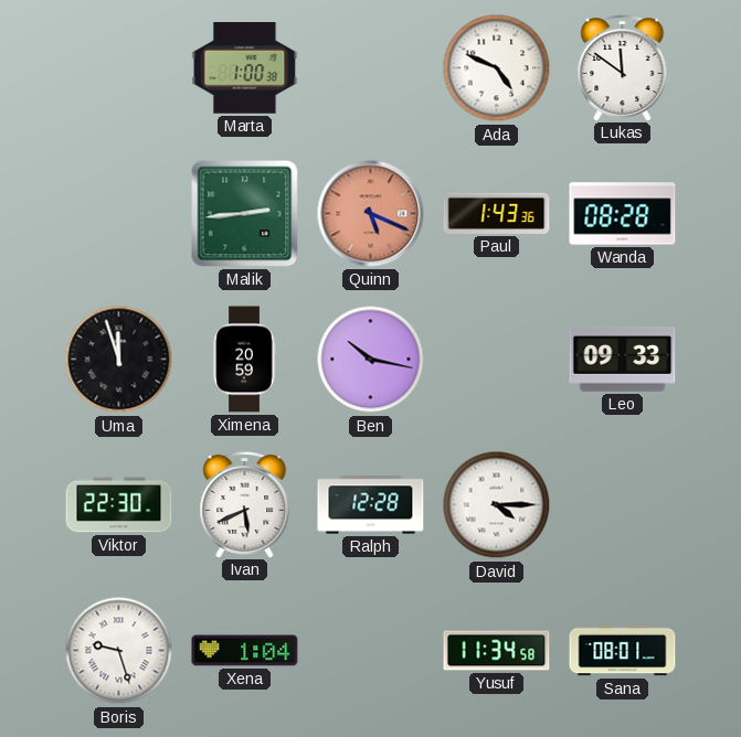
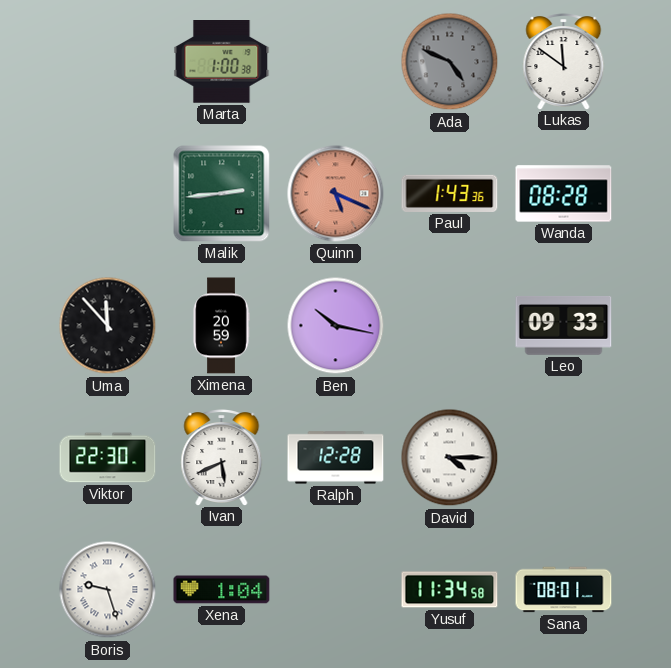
Ada dial: white -> grey (450, 62)
Uma: 11:57 -> 11:53 (108, 326)
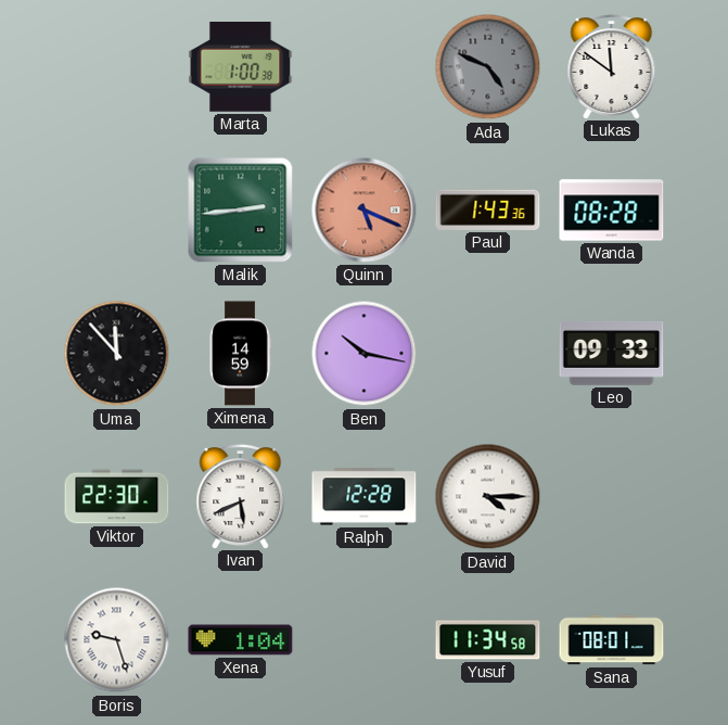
Ximena: 20:59 -> 14:59 (240, 354)
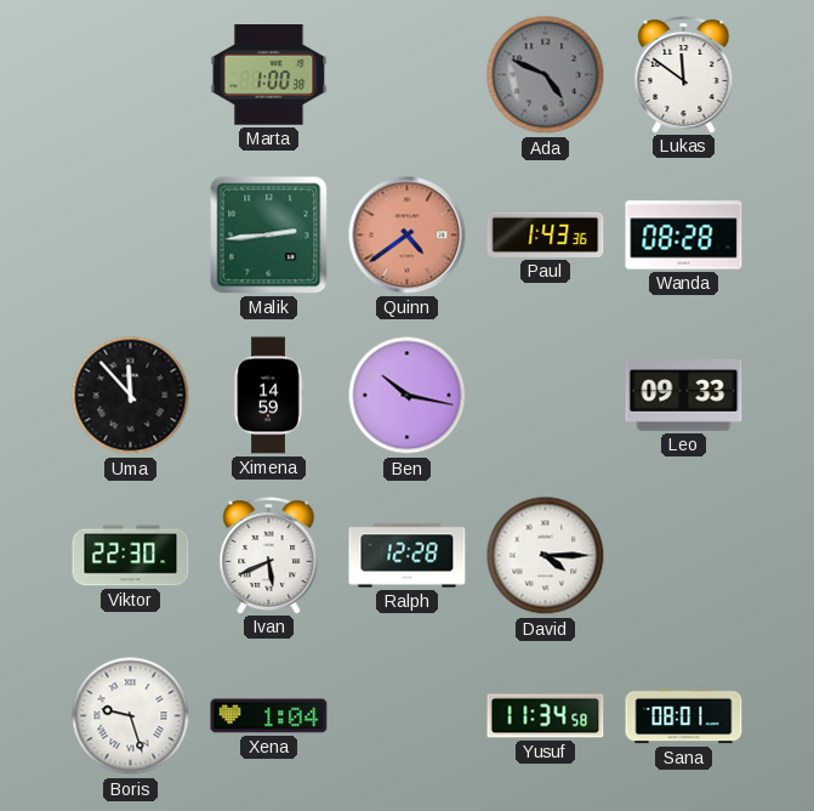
Quinn: 5:19 -> 4:39 (408, 236)
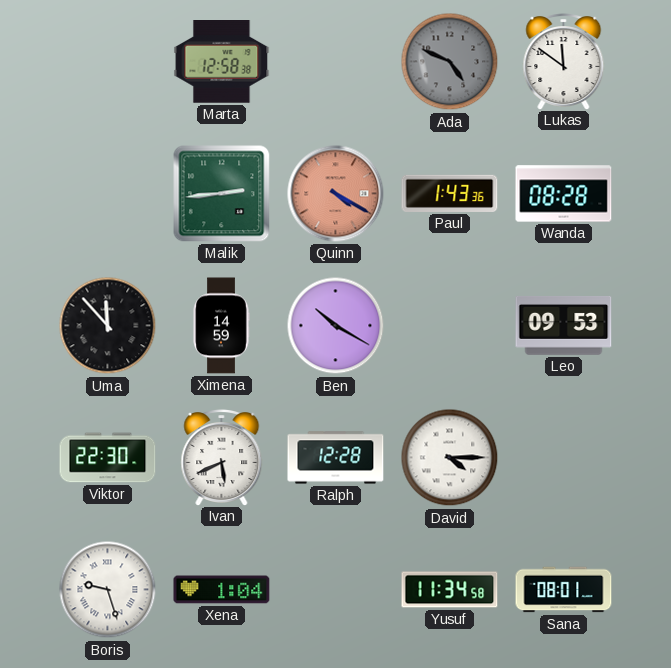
Marta: 1:00 -> 12:58 (222, 62)
Quinn: 4:39 -> 4:20 (336, 194)
Ben: 10:17 -> 10:20 (336, 326)
Leo: 09:33 -> 09:53 (564, 326)
